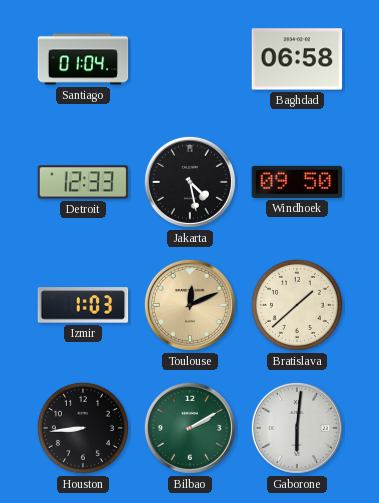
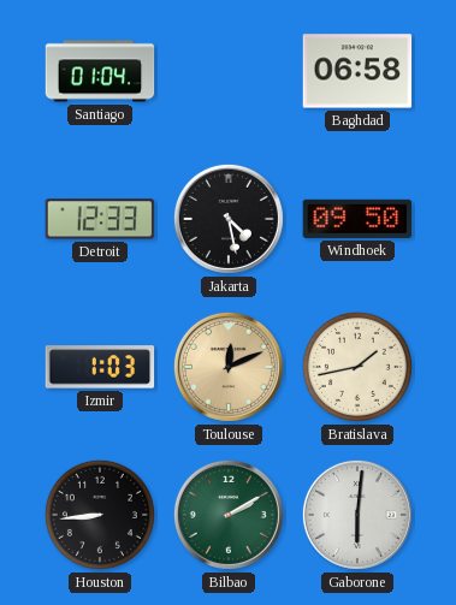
Bratislava: 1:38 -> 1:43 (357, 367)
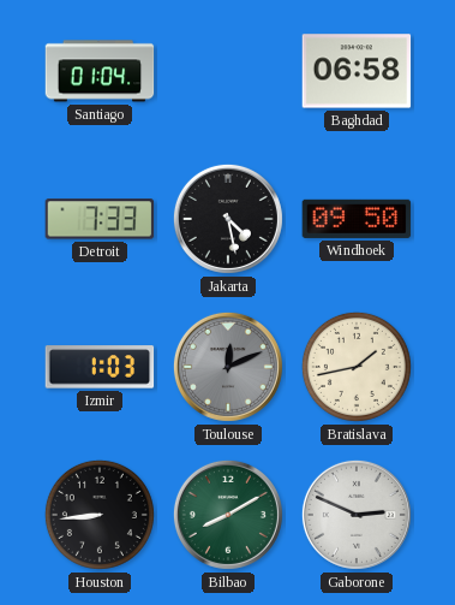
Detroit: 12:33 -> 7:33 (100, 219)
Toulouse dial: champagne -> grey (228, 367)
Bilbao: 2:10 -> 8:10 (228, 515)
Gaborone: 6:01 -> 2:49 (357, 515)
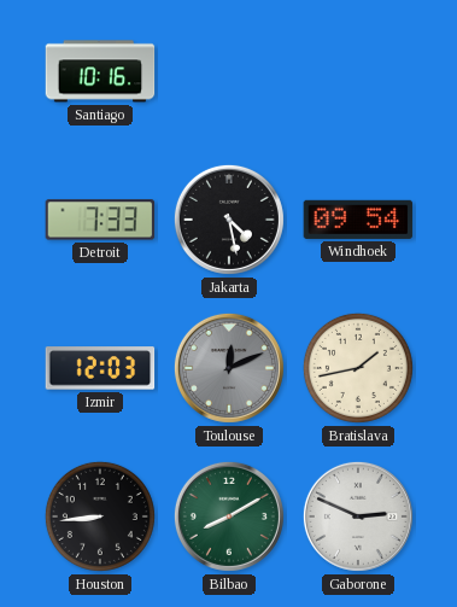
Santiago: 01:04 -> 10:16 (100, 71)
Baghdad: 06:58 -> none (357, 71)
Windhoek: 09:50 -> 09:54 (358, 220)
Izmir: 1:03 -> 12:03 (100, 368)
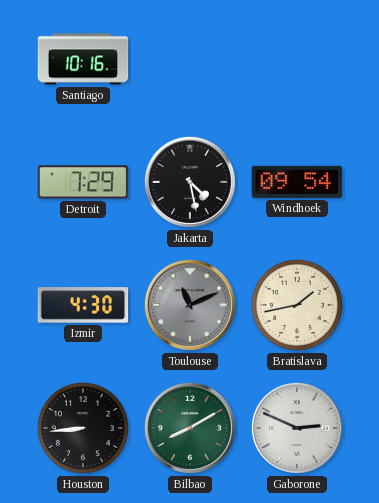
Detroit: 7:33 -> 7:29 (83, 182)
Izmir: 12:03 -> 4:30 (83, 305)
Toulouse: 12:11 -> 11:11 (190, 305)
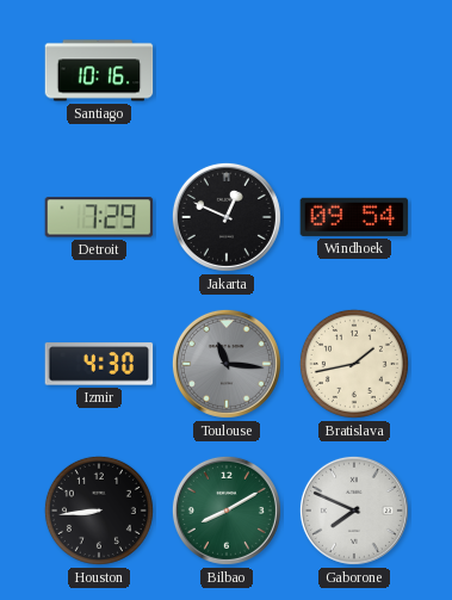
Jakarta: 4:28 -> 12:49 (227, 217)
Toulouse: 11:11 -> 11:16 (227, 364)
Gaborone: 2:49 -> 7:49 (354, 511)
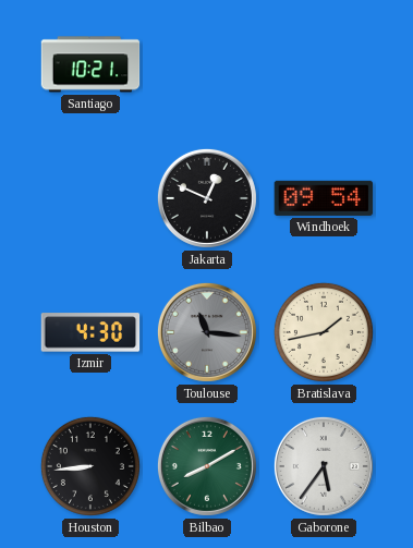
Santiago: 10:16 -> 10:21 (90, 64)
Detroit: 7:29 -> none (99, 217)
Gaborone: 7:49 -> 5:36 (324, 466)
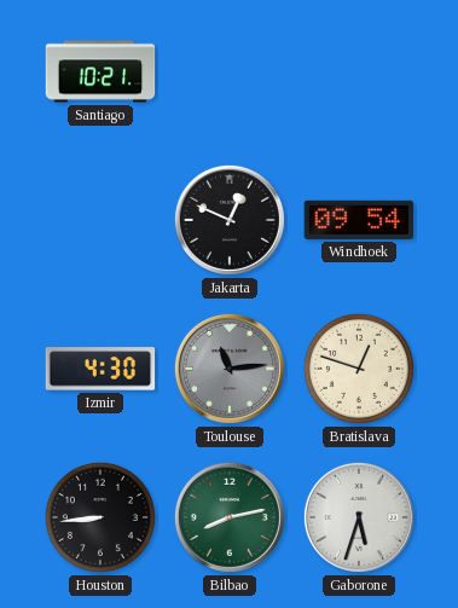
Toulouse: 11:16 -> 11:14 (230, 369)
Bratislava: 1:43 -> 12:48 (359, 369)
Bilbao: 8:10 -> 8:13 (230, 517)
Gaborone: 5:36 -> 5:33 (359, 517)
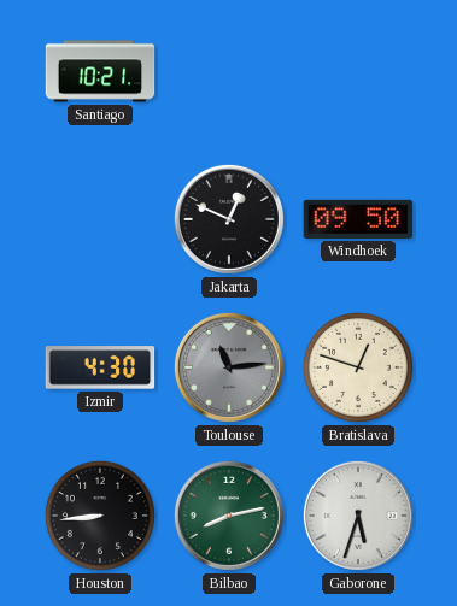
Windhoek: 09:54 -> 09:50 (358, 219)
